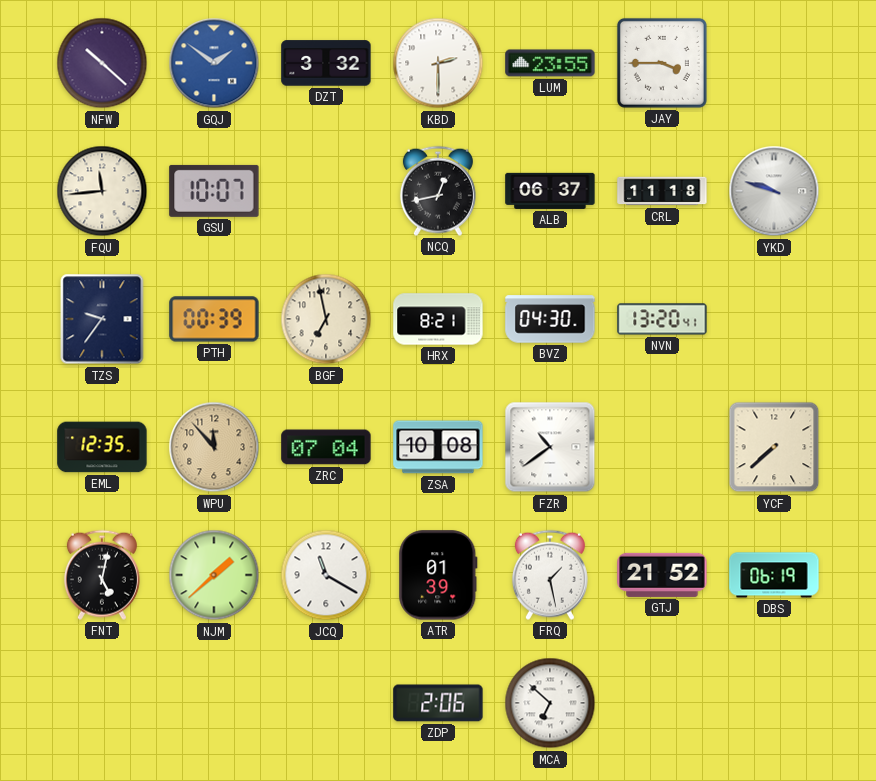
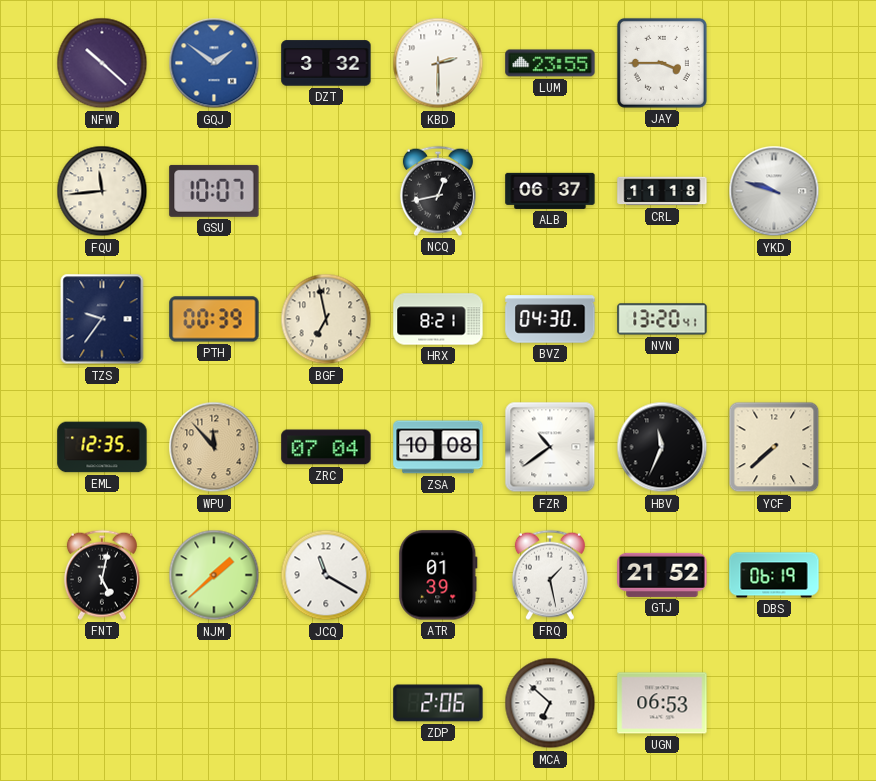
HBV: none -> 11:34 (662, 447)
UGN: none -> 06:53 (662, 703)
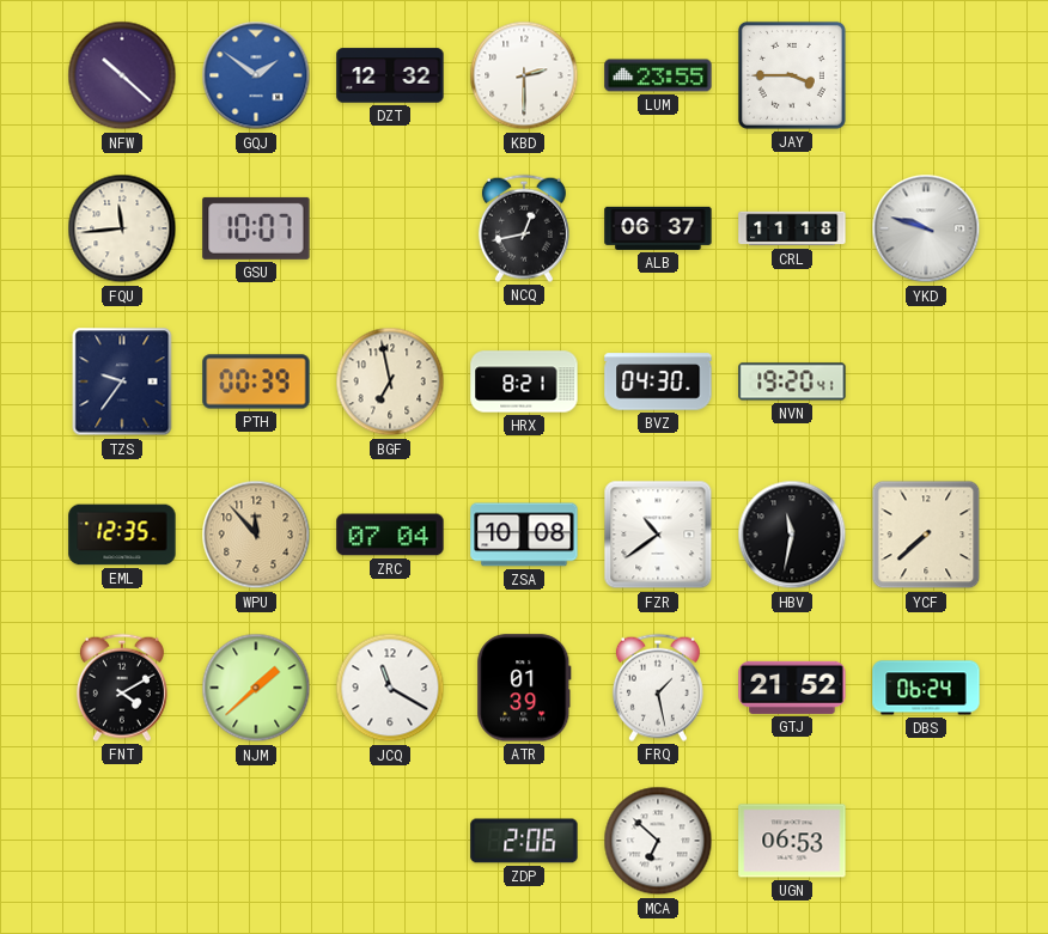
DZT: 3:32 -> 12:32 (390, 75)
NVN: 13:20 -> 19:20 (792, 381)
HBV: 11:34 -> 11:32 (792, 535)
FNT: 5:02 -> 4:10 (122, 688)
DBS: 06:19 -> 06:24 (926, 688)
